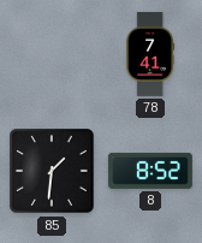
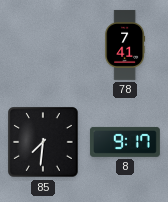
85: 1:31 -> 7:31 (43, 142)
8: 8:52 -> 9:17 (125, 142)
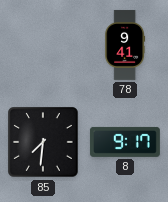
78: 7:41 -> 9:41 (125, 45)
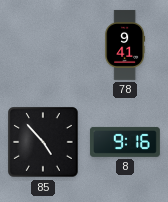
85: 7:31 -> 4:53 (43, 142)
8: 9:17 -> 9:16 (125, 142)
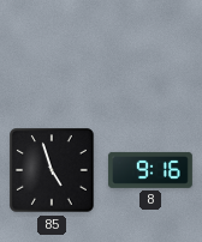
78: 9:41 -> none (125, 45)
85: 4:53 -> 4:57 (52, 170)
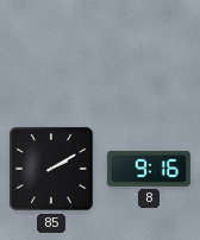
85: 4:57 -> 2:10 (51, 169)
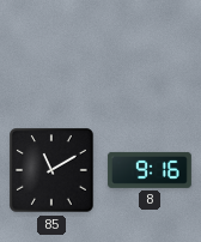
85: 2:10 -> 11:10 (51, 170)
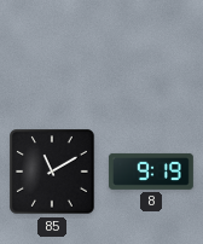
8: 9:16 -> 9:19 (151, 172)
